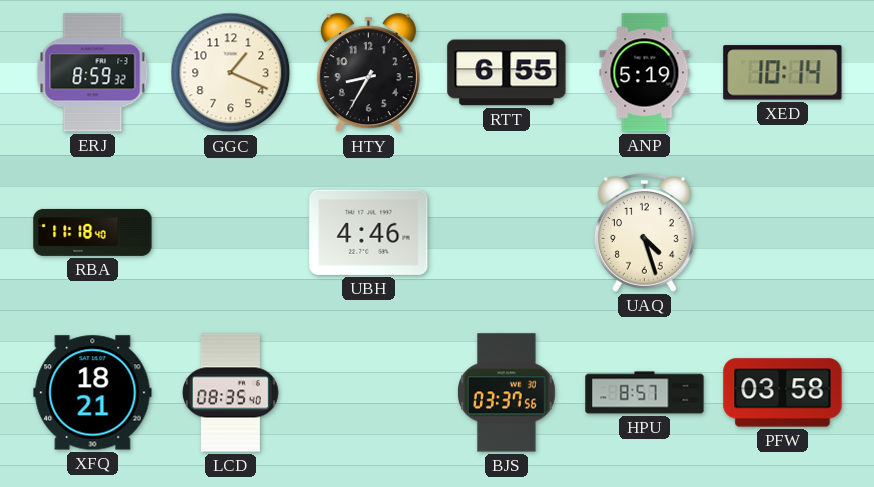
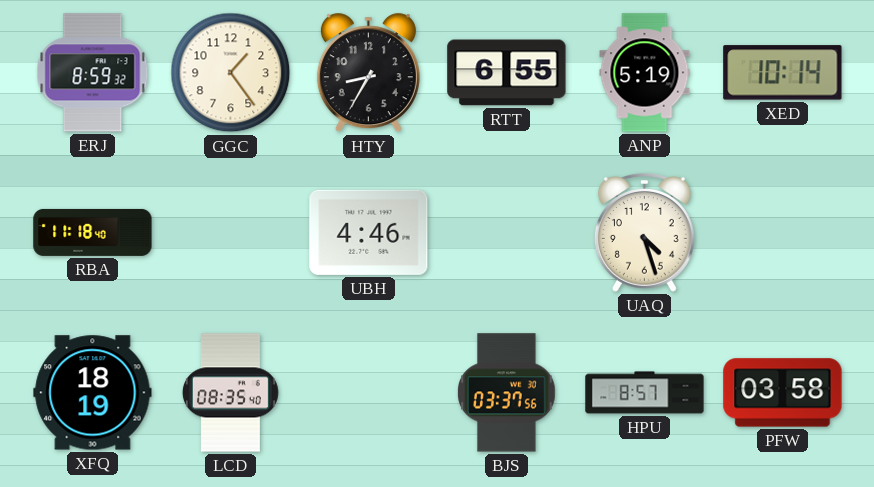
GGC: 1:19 -> 1:24 (231, 73)
XFQ: 18:21 -> 18:19 (93, 393)
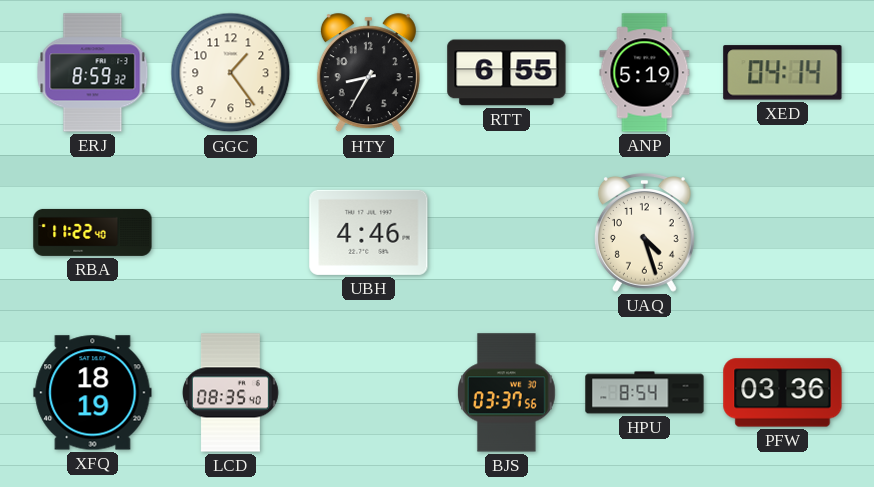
XED: 10:14 -> 04:14 (783, 73)
RBA: 11:18 -> 11:22 (93, 232)
HPU: 8:57 -> 8:54 (645, 393)
PFW: 03:58 -> 03:36 (783, 393)
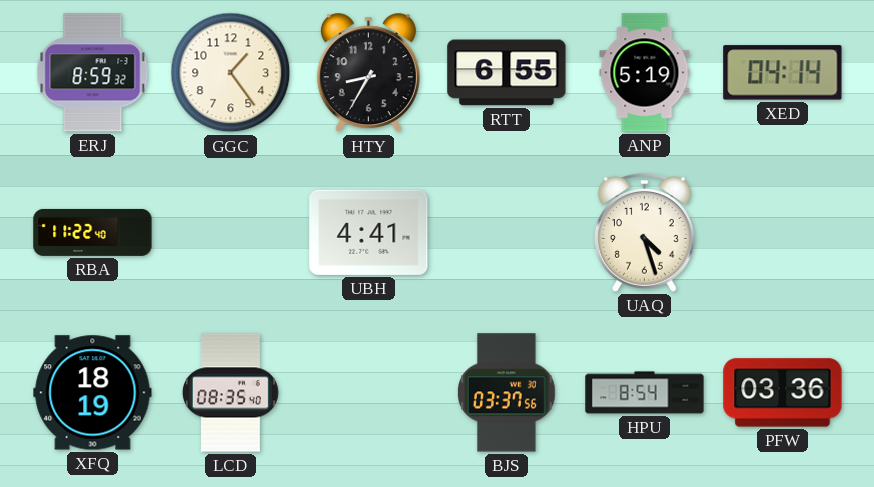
UBH: 4:46 -> 4:41 (369, 232)
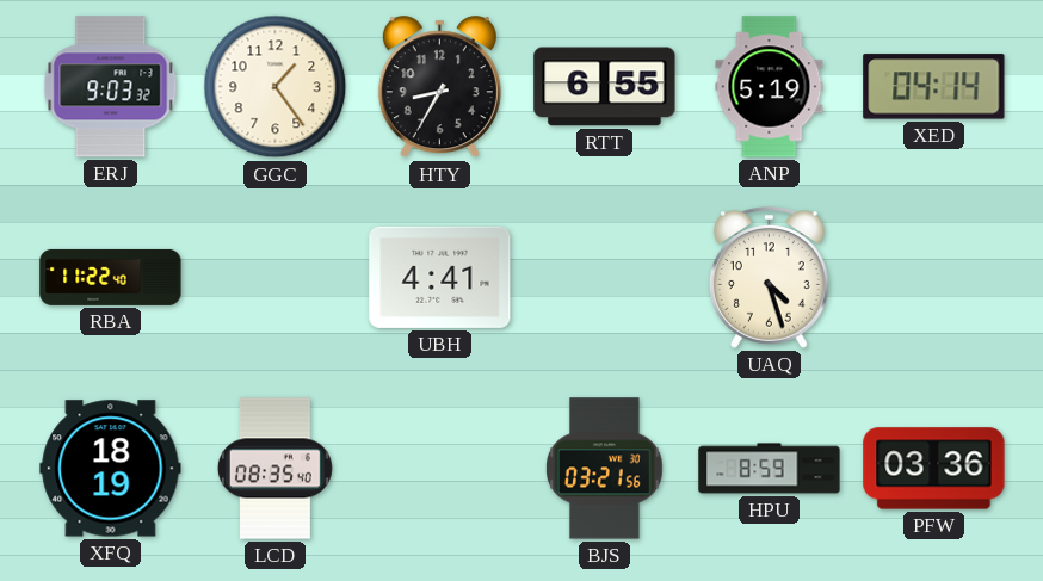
ERJ: 8:59 -> 9:03 (111, 87)
BJS: 03:37 -> 03:21 (605, 469)
HPU: 8:54 -> 8:59 (770, 469)
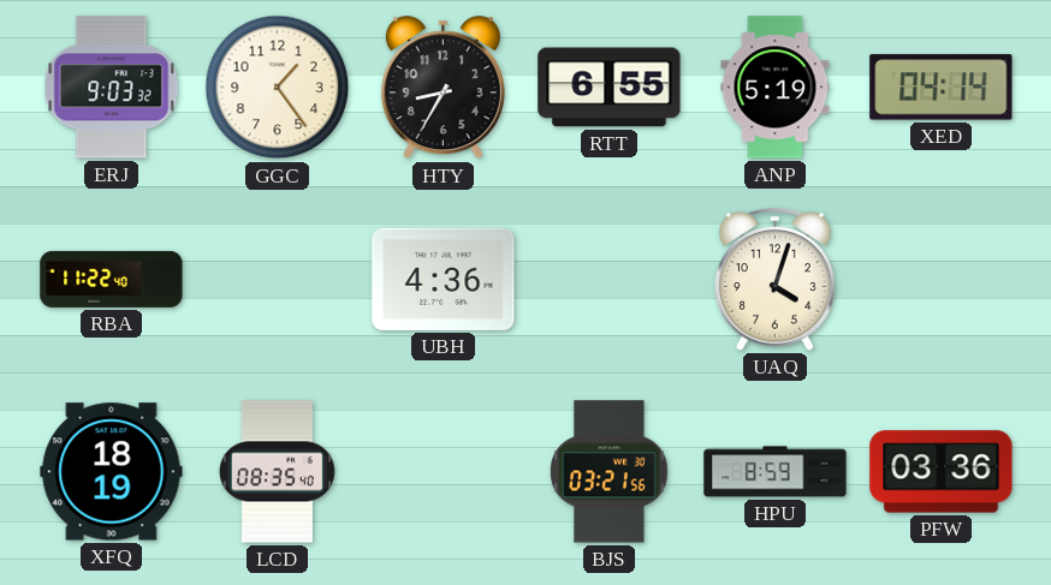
UBH: 4:41 -> 4:36 (444, 279)
UAQ: 4:27 -> 4:03 (774, 280)
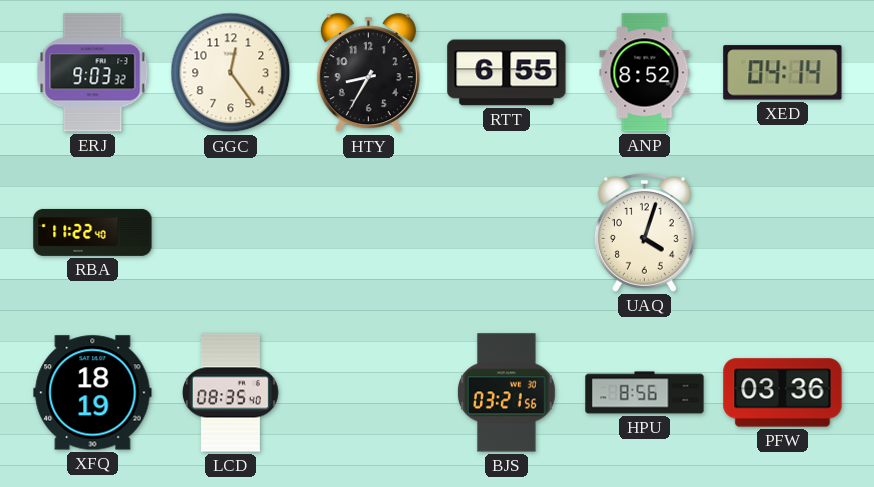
GGC: 1:24 -> 12:24 (231, 73)
ANP: 5:19 -> 8:52 (645, 73)
UBH: 4:36 -> none (444, 279)
HPU: 8:59 -> 8:56 (645, 393)
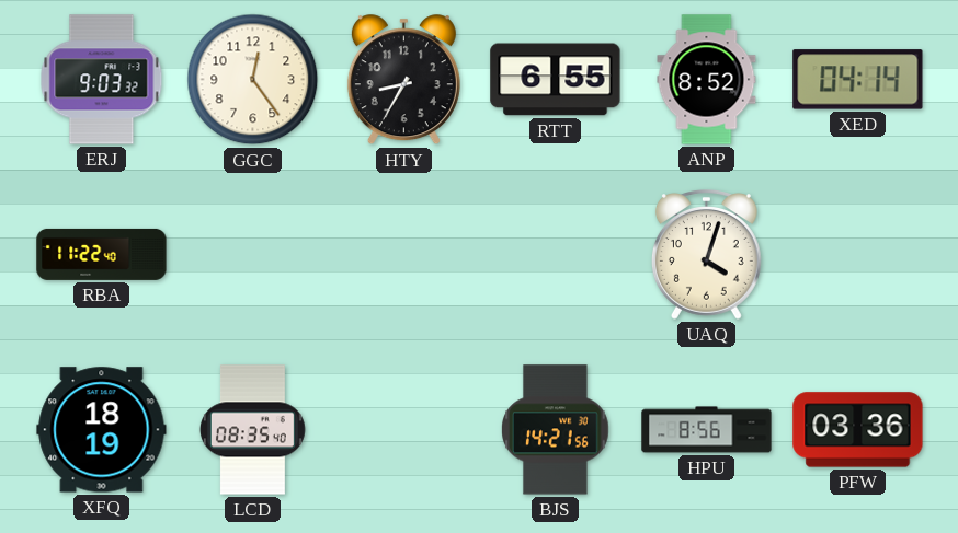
BJS: 03:21 -> 14:21 (556, 430)
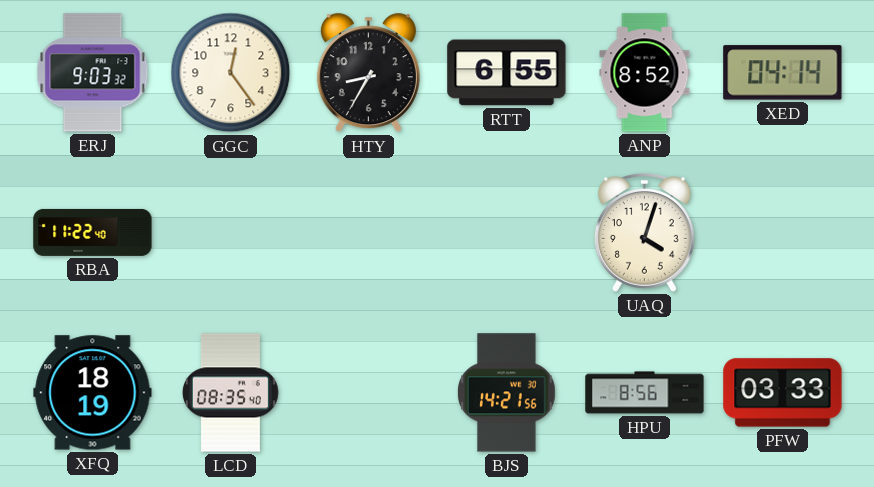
PFW: 03:36 -> 03:33 (783, 393)
